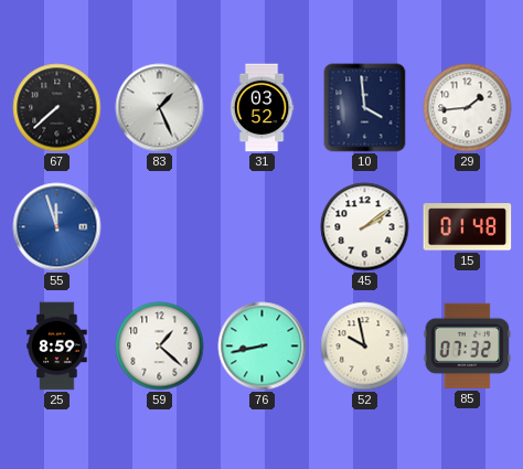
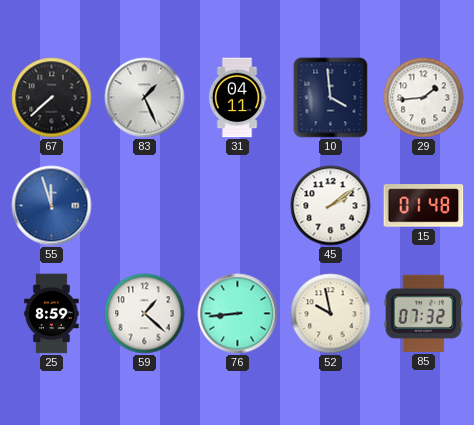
31: 03:52 -> 04:11 (237, 98)
76: 8:43 -> 8:44 (238, 314)
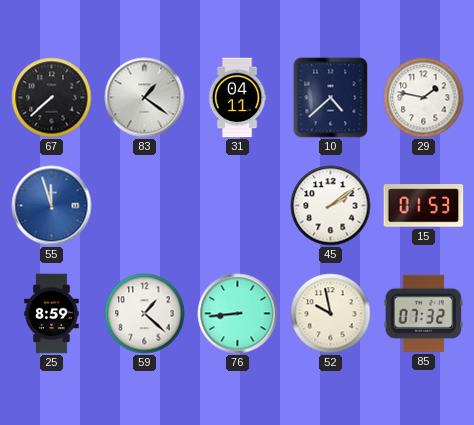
83: 1:26 -> 1:21 (145, 98)
10: 3:59 -> 4:38 (331, 98)
29: 1:44 -> 1:47 (424, 98)
15: 01:48 -> 01:53 (424, 206)
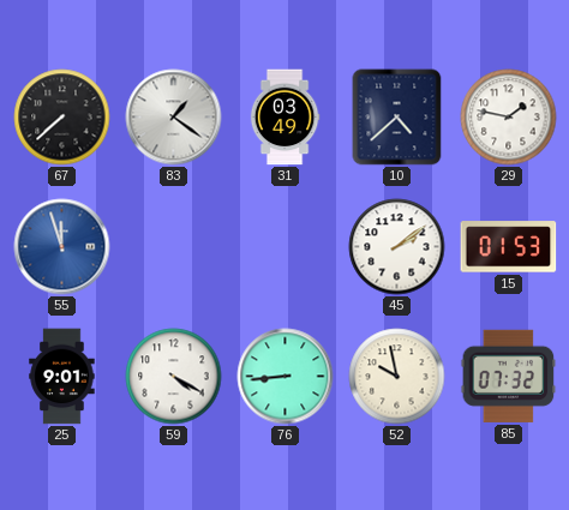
31: 04:11 -> 03:49 (284, 118)
25: 8:59 -> 9:01 (62, 377)
59: 1:22 -> 4:20 (174, 377)
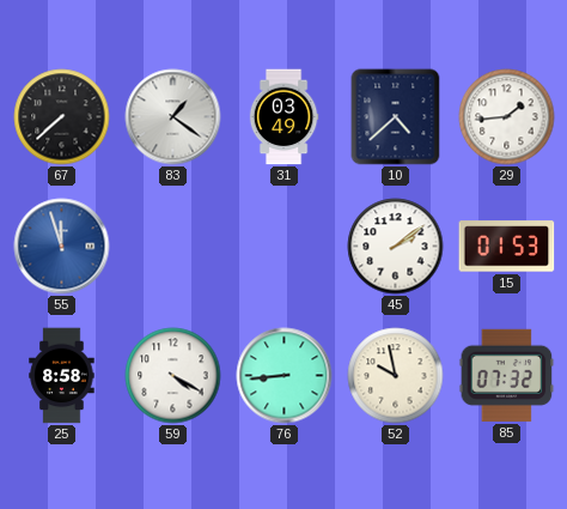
29: 1:47 -> 1:44 (507, 117)
25: 9:01 -> 8:58 (62, 376)
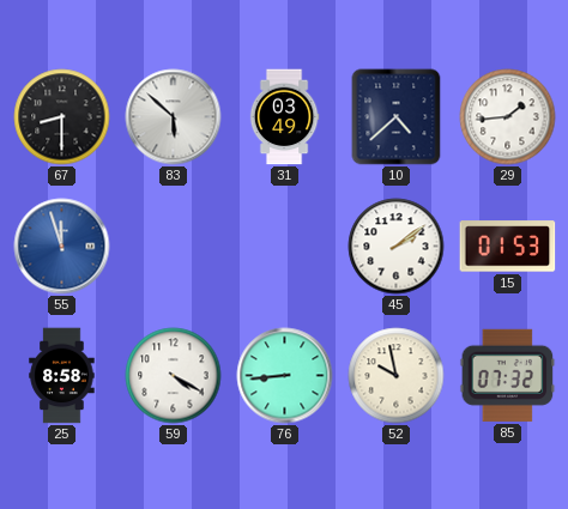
67: 7:38 -> 8:30 (62, 117)
83: 1:21 -> 5:52 (174, 117)
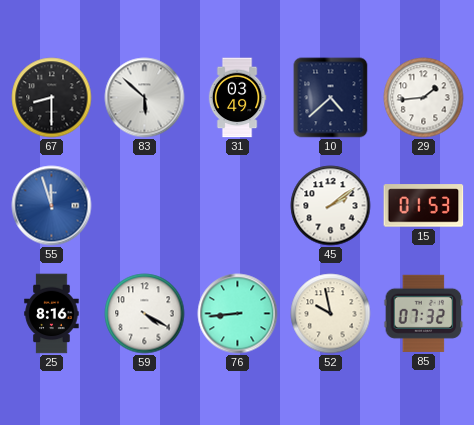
25: 8:58 -> 8:16 (52, 314)
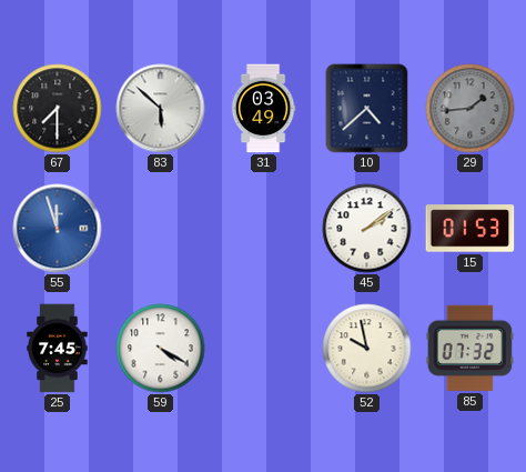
67: 8:30 -> 7:30 (58, 109)
29 dial: white -> grey (471, 109)
25: 8:16 -> 7:45 (58, 349)
76: 8:44 -> none (238, 314)
